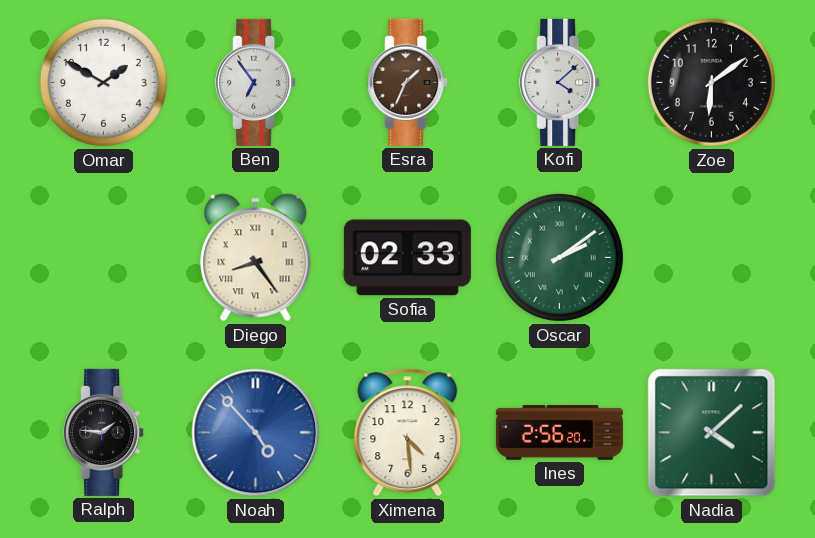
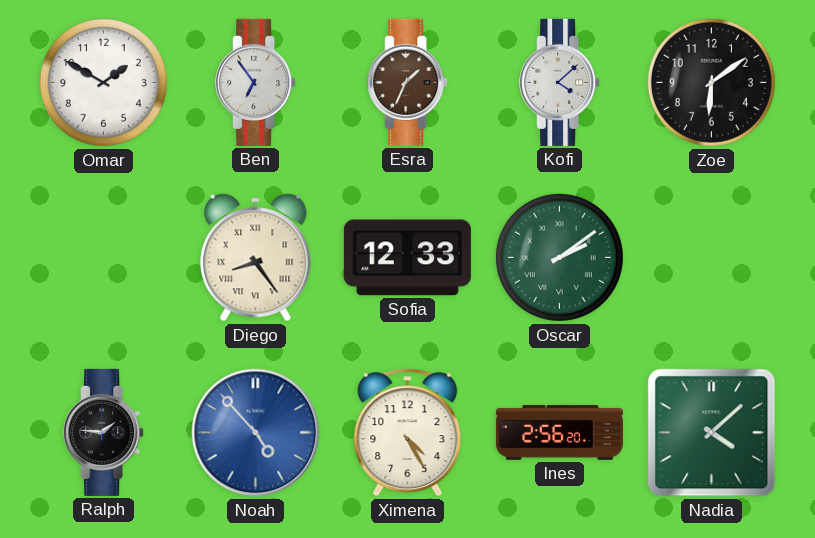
Sofia: 02:33 -> 12:33 (407, 258)
Ximena: 4:29 -> 4:25 (408, 433)
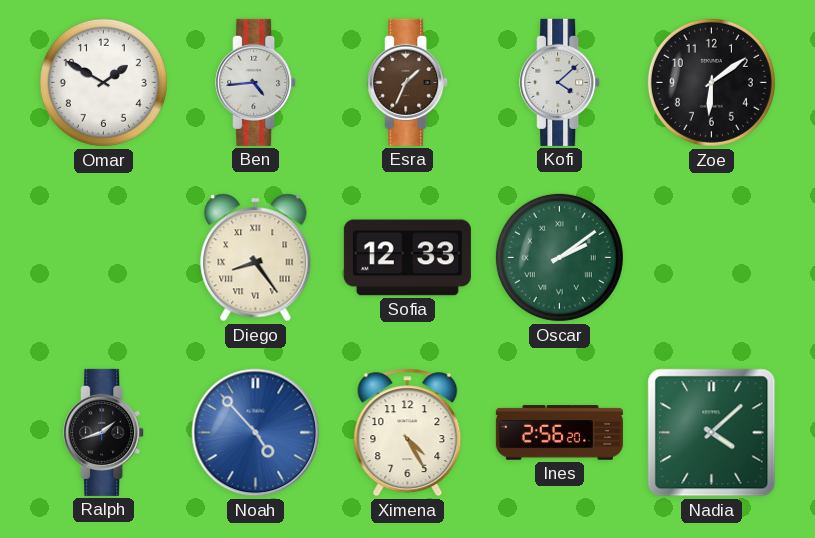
Ben: 6:54 -> 4:44 (256, 82)
Ralph: 1:46 -> 1:42 (104, 432)
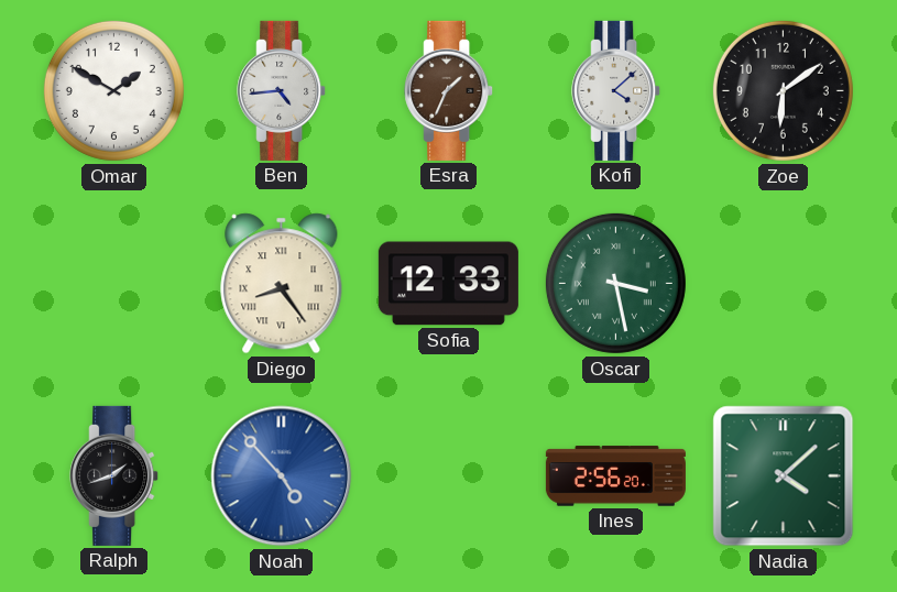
Oscar: 2:09 -> 3:28 (615, 283)
Ximena: 4:25 -> none (408, 433)
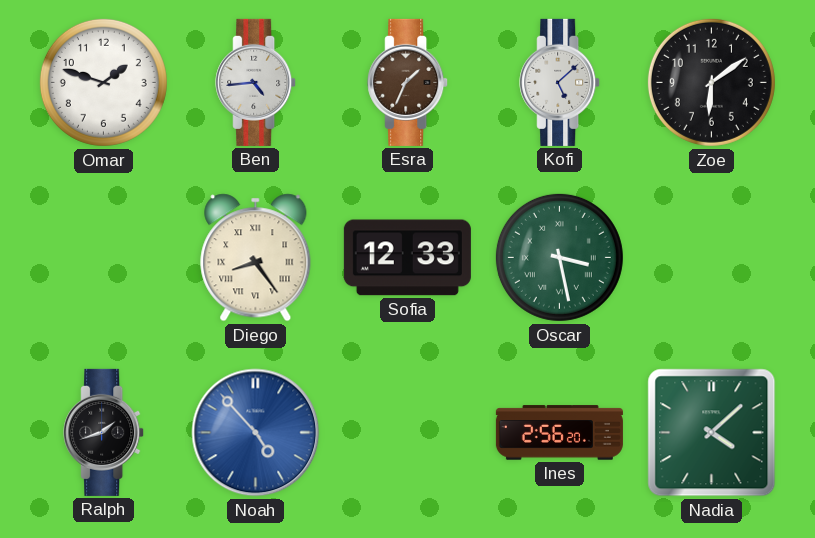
Omar: 1:50 -> 1:48 (103, 82)
Kofi: 4:08 -> 5:08 (560, 82)
